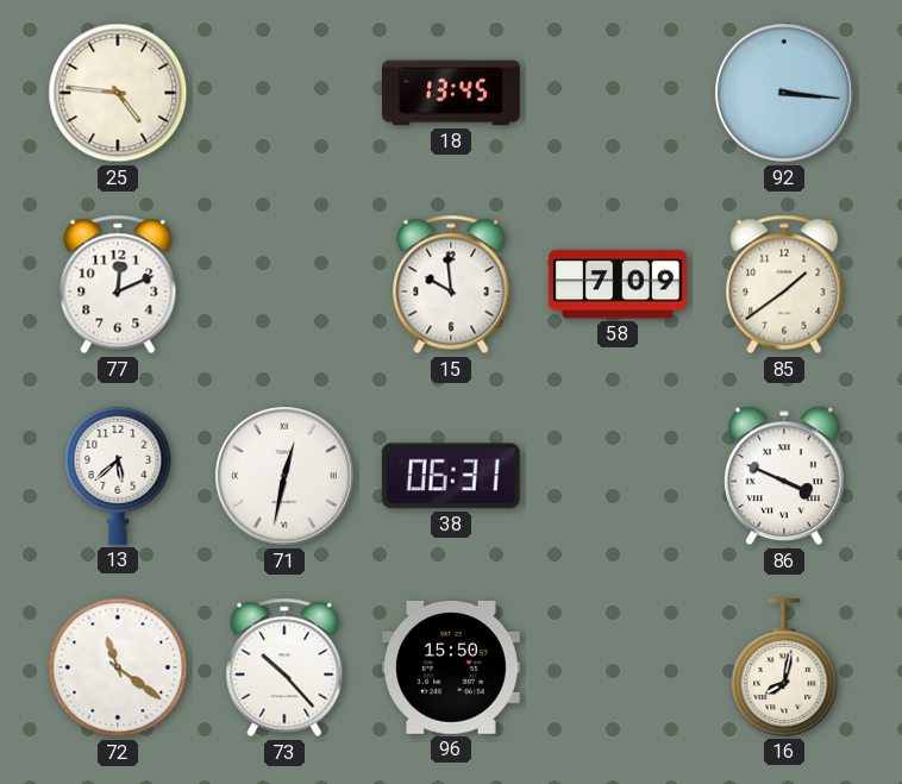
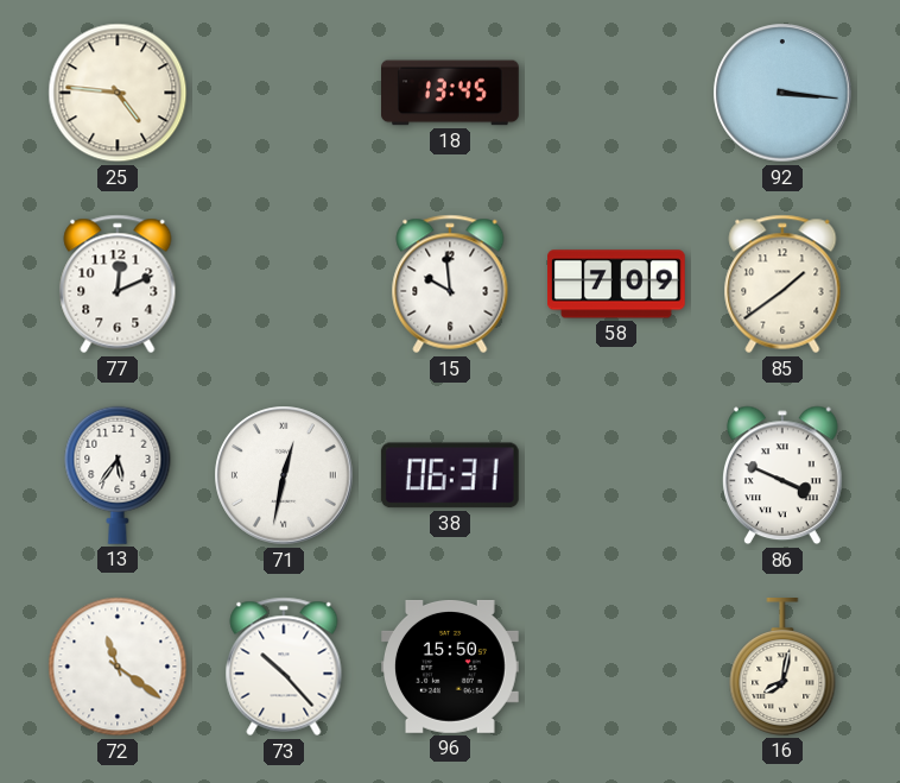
13: 5:38 -> 5:36 (118, 475)
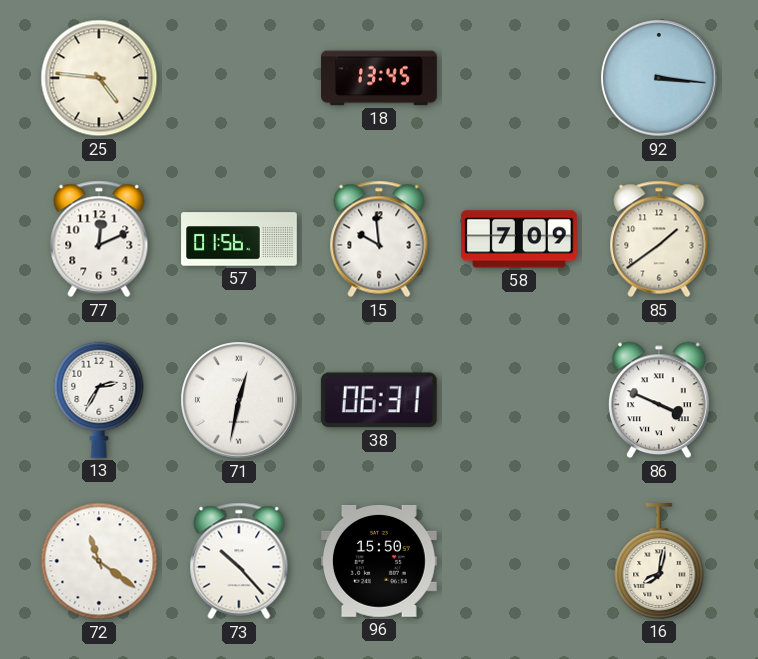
57: none -> 01:56 (239, 239)
13: 5:36 -> 2:35 (99, 400)
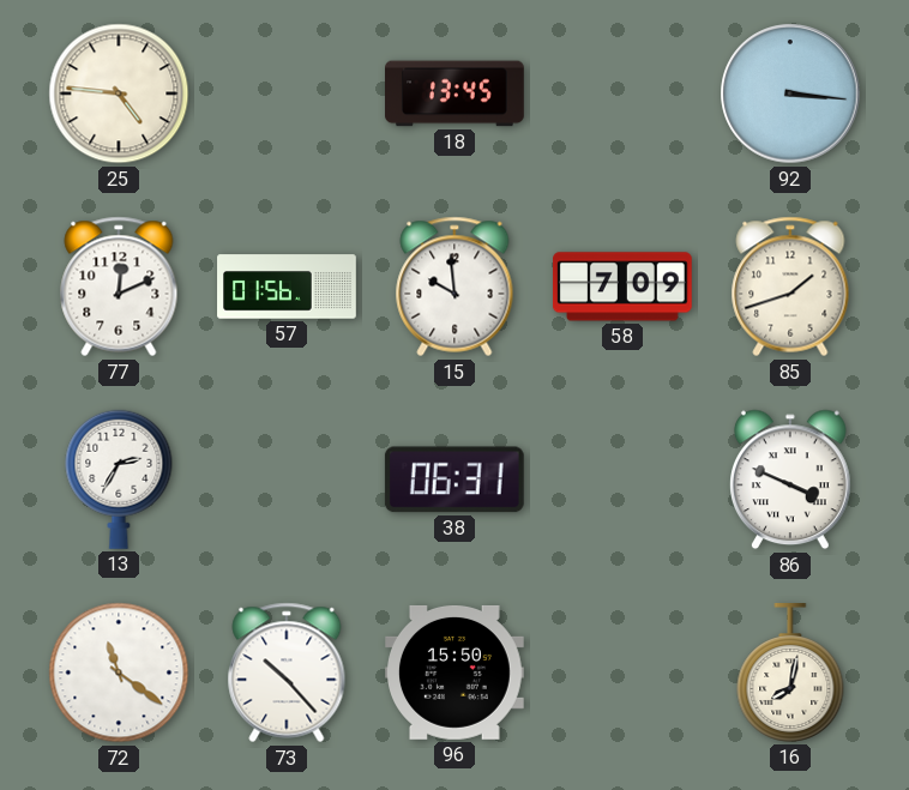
85: 1:39 -> 1:42 (790, 287)
71: 12:32 -> none (239, 400)
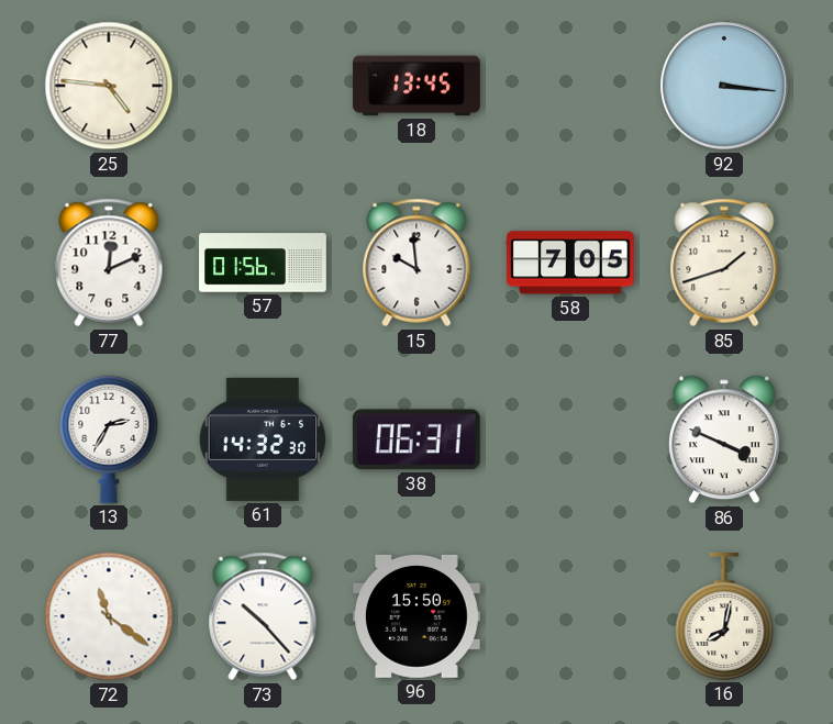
58: 7:09 -> 7:05 (571, 263)
61: none -> 14:32 (263, 439)
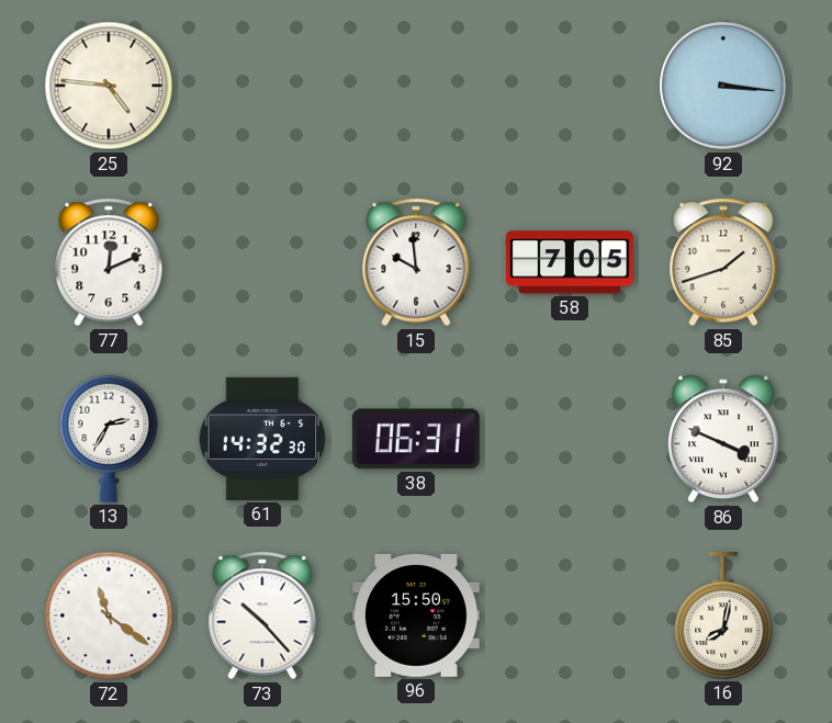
18: 13:45 -> none (418, 86)
57: 01:56 -> none (263, 263)
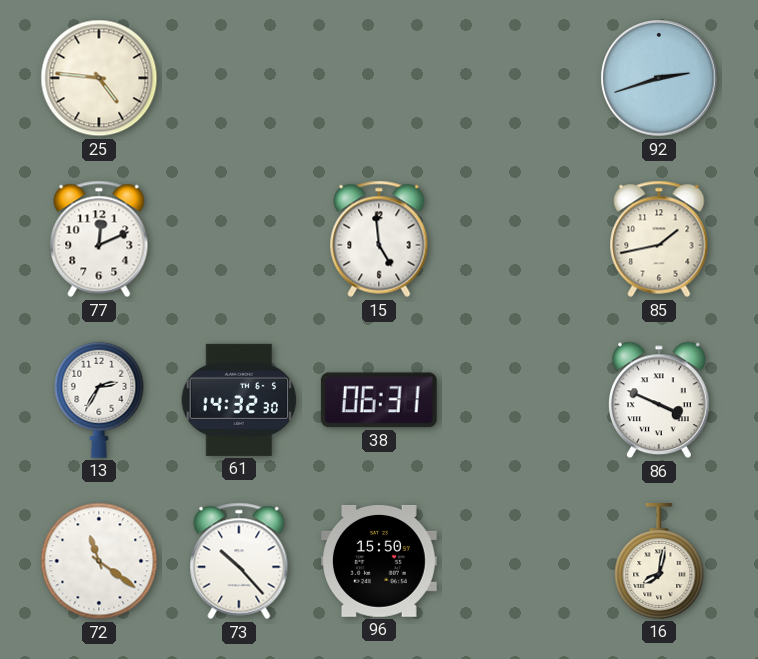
92: 3:16 -> 2:42 (659, 78)
15: 9:59 -> 4:59 (379, 239)
58: 7:05 -> none (571, 262)
85: 1:42 -> 1:43 (659, 239)
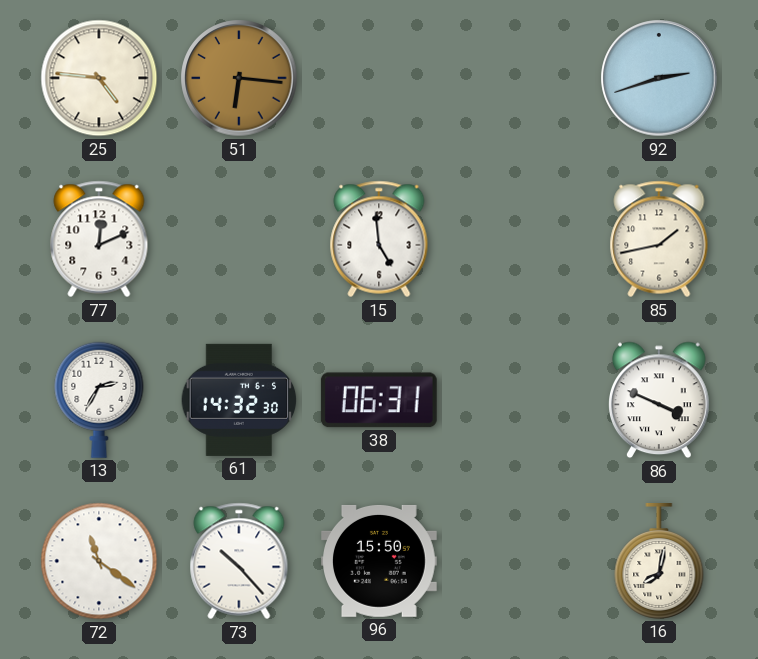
51: none -> 6:16 (239, 78)
